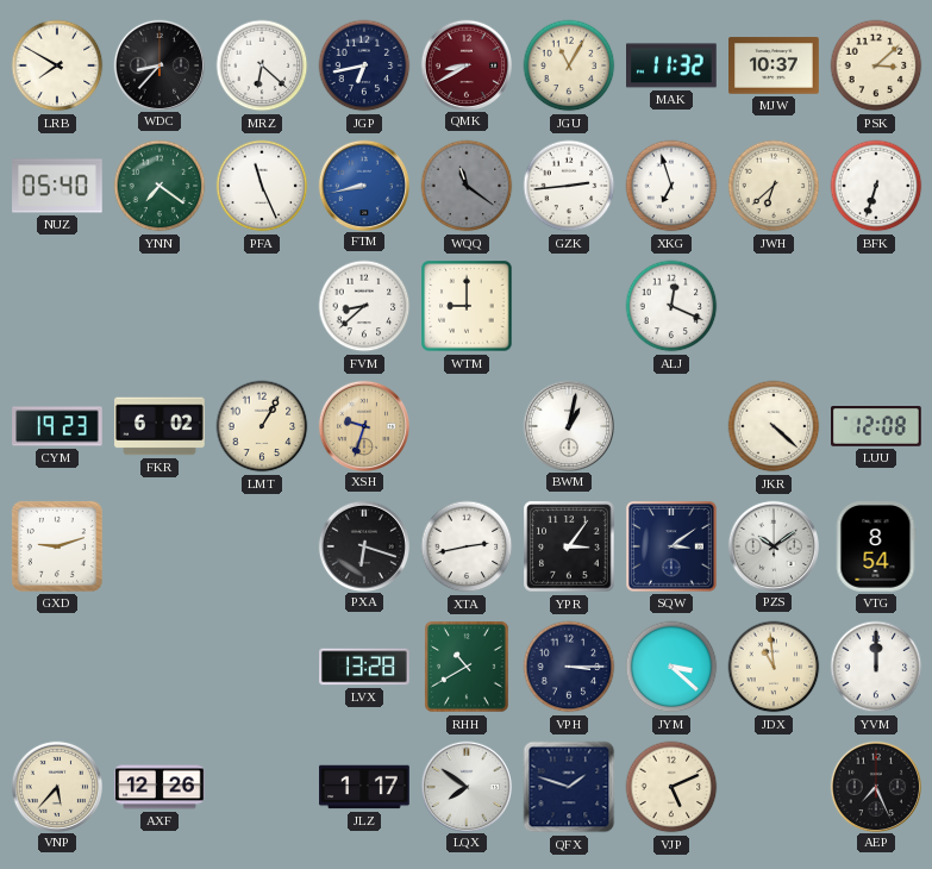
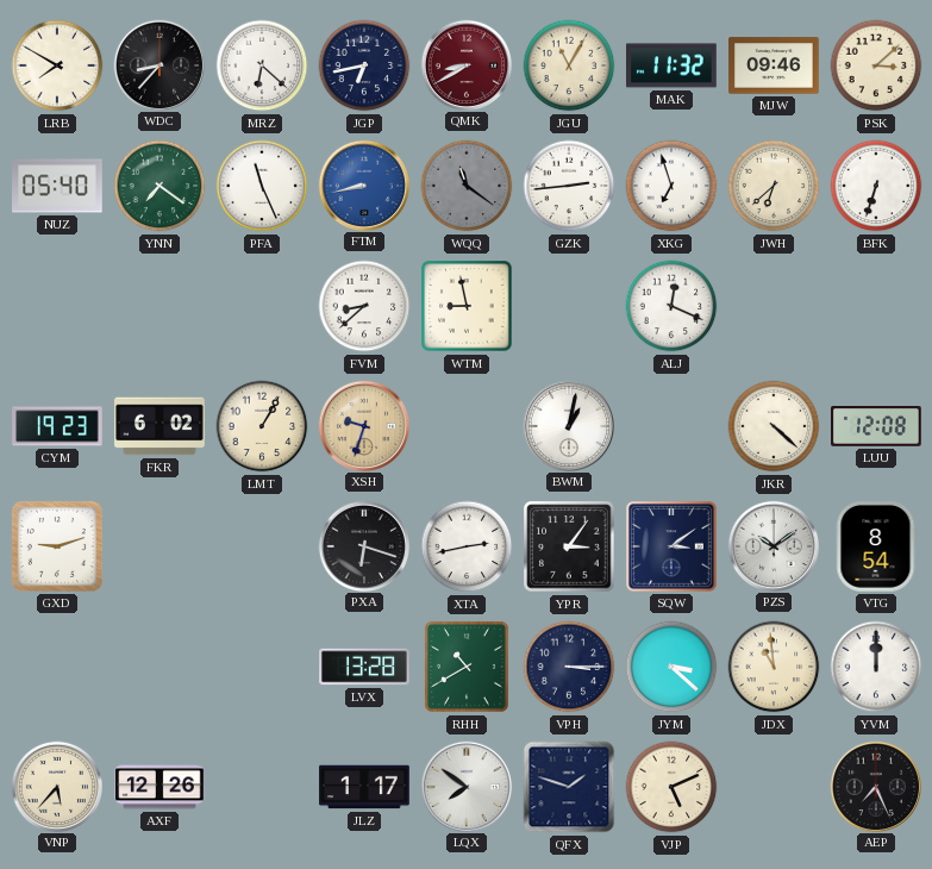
MJW: 10:37 -> 09:46 (774, 65)
WTM: 9:00 -> 8:58 (467, 306)
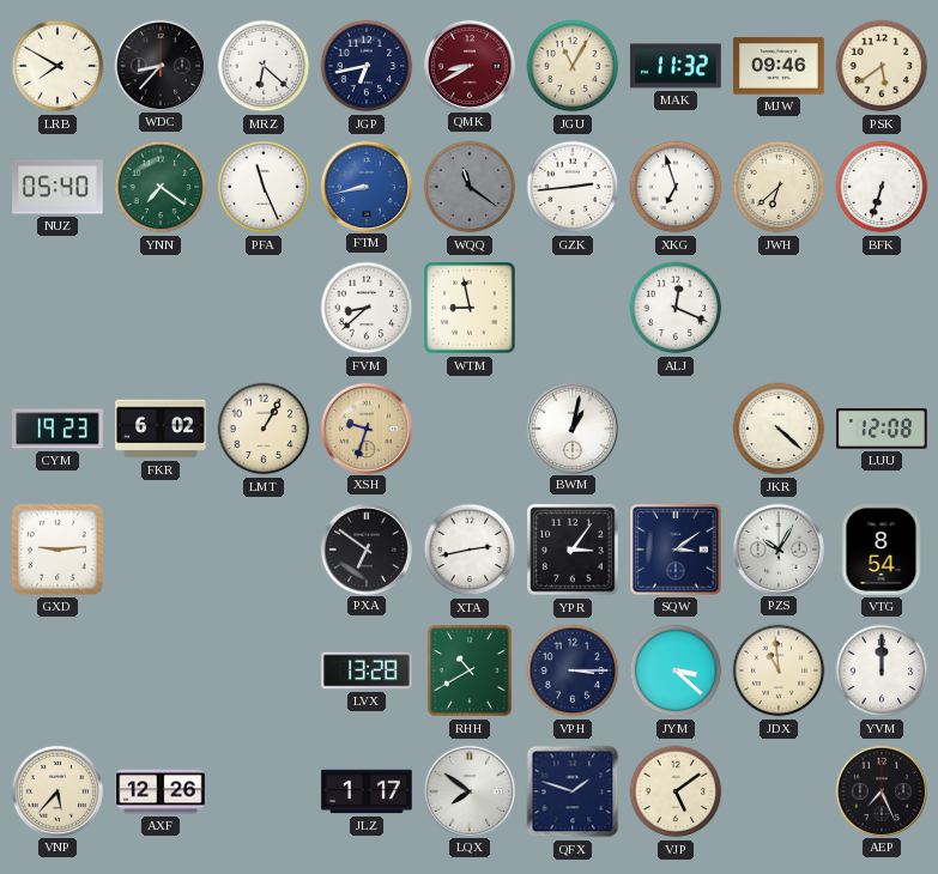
PSK: 3:08 -> 5:39 (882, 66)
GXD: 9:12 -> 9:14 (58, 550)
PXA: 6:18 -> 6:51 (365, 548)
PZS: 10:09 -> 10:05 (777, 548)
VJP: 5:11 -> 5:09 (676, 791)
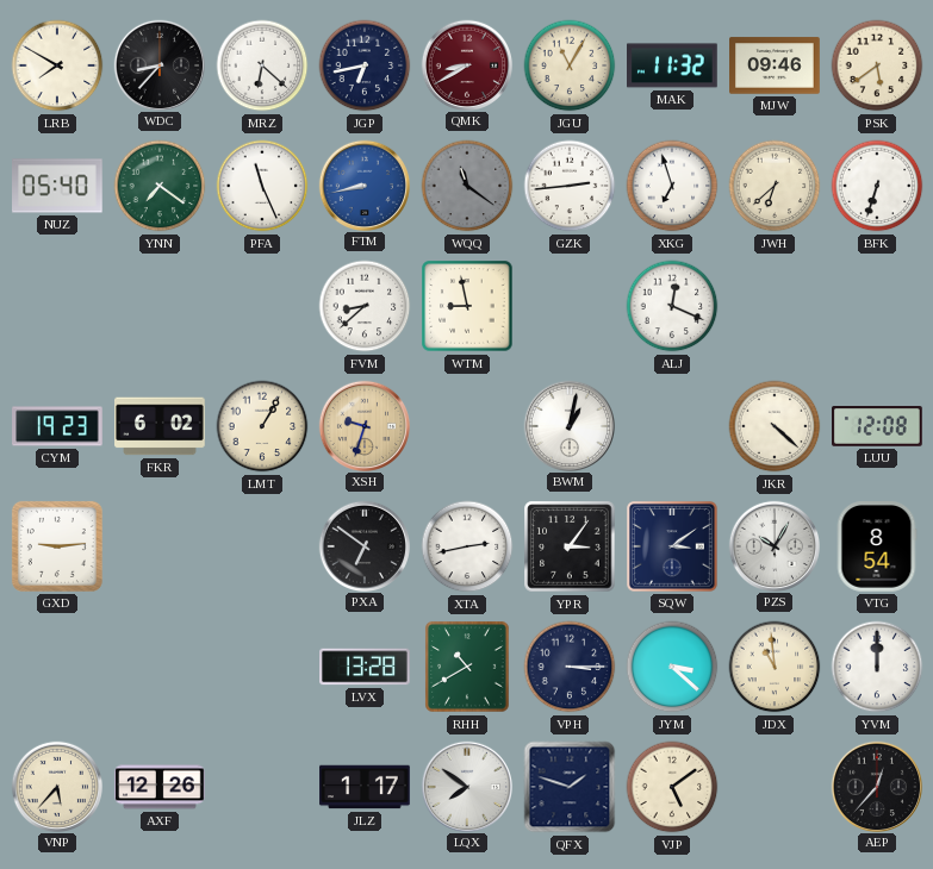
AEP: 7:26 -> 12:37 (876, 786)
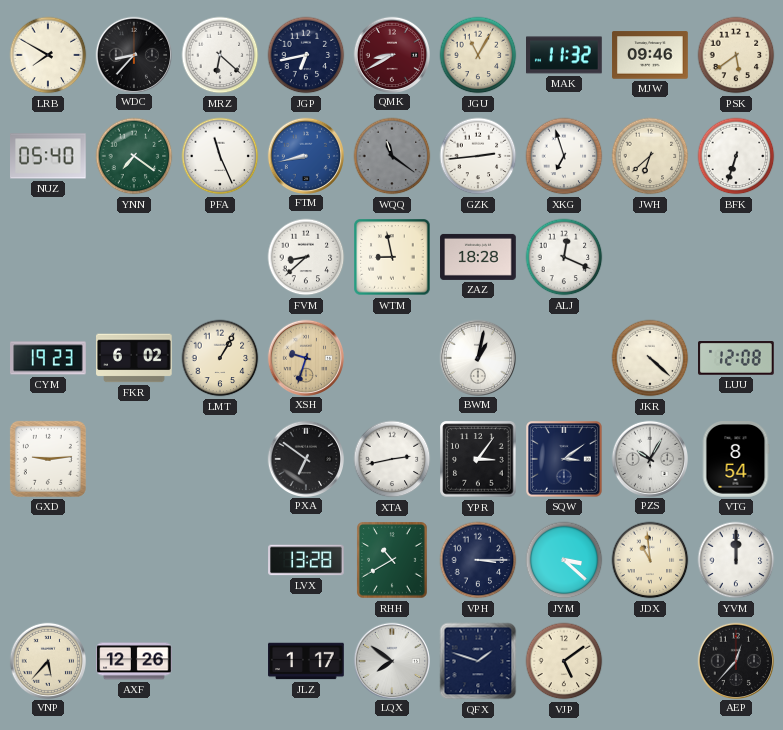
ZAZ: none -> 18:28 (478, 257)
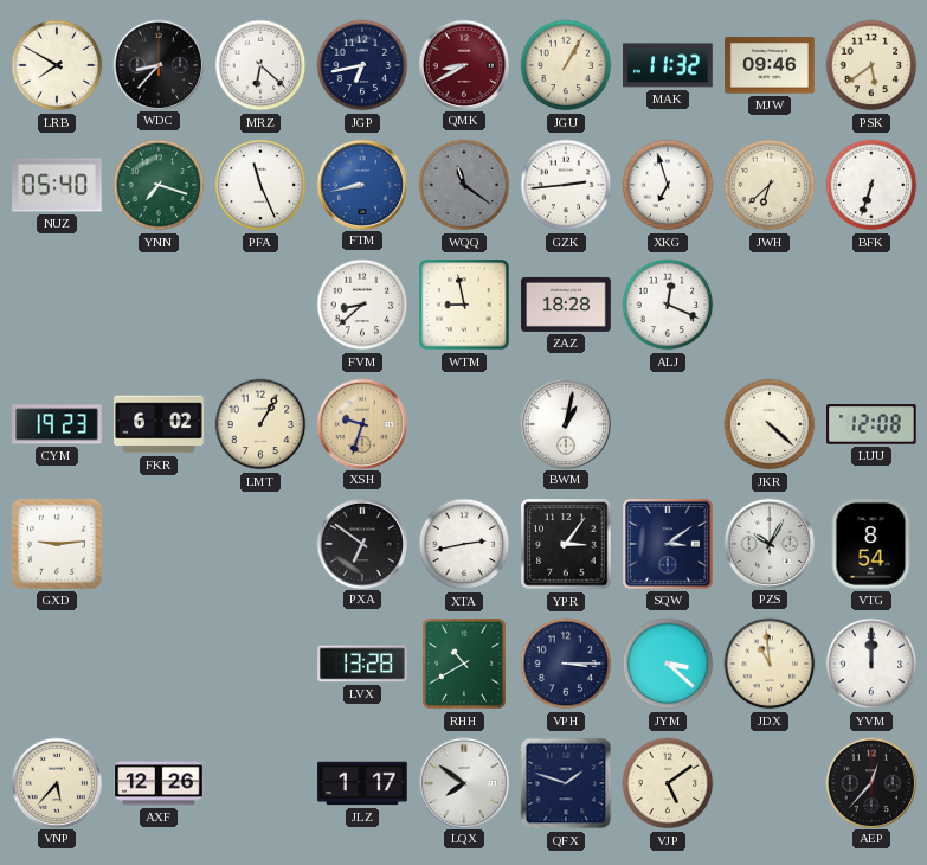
JGU: 11:05 -> 1:05 (566, 65)
YNN: 7:21 -> 7:18 (159, 185)
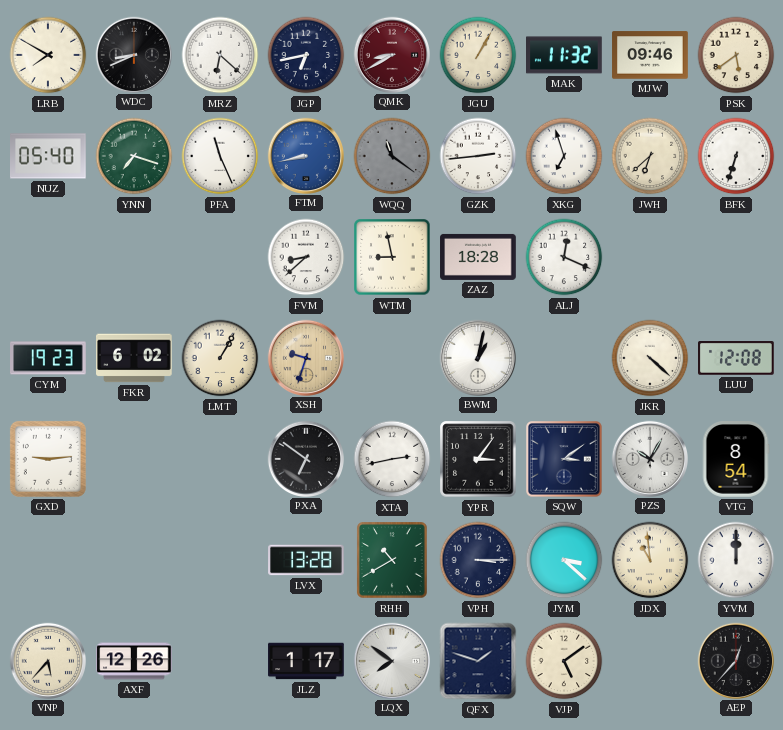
WDC: 8:37 -> 8:41 (133, 54)
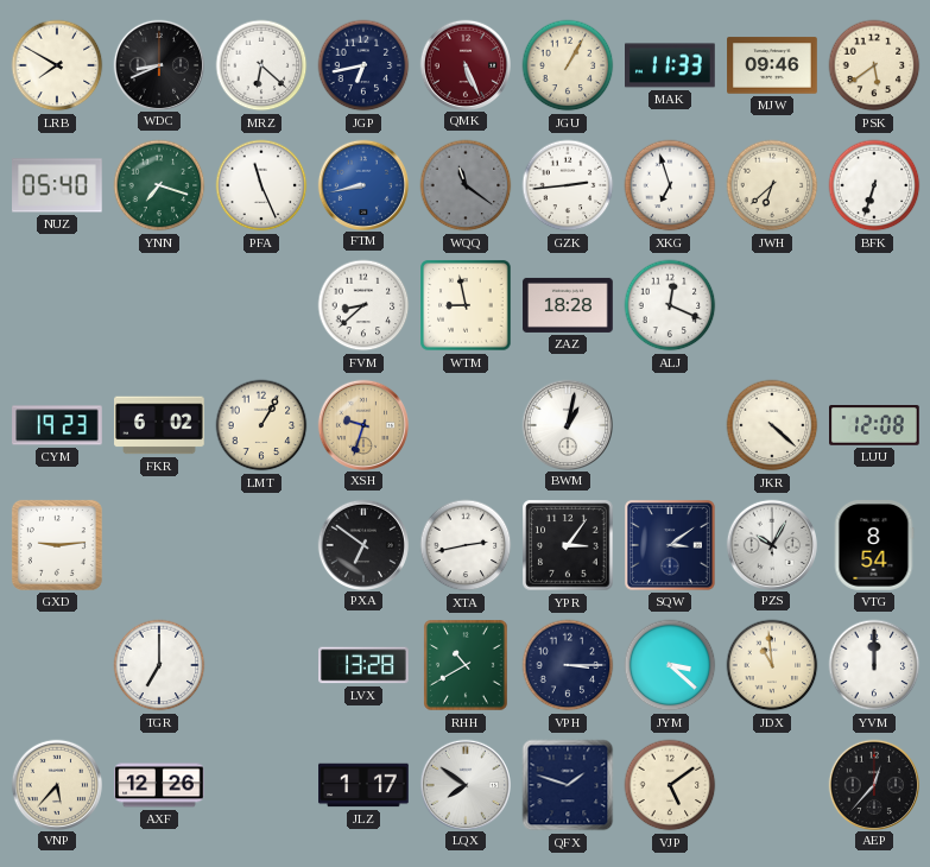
QMK: 8:40 -> 5:26 (464, 64)
MAK: 11:32 -> 11:33 (670, 65)
TGR: none -> 7:00 (159, 665)
